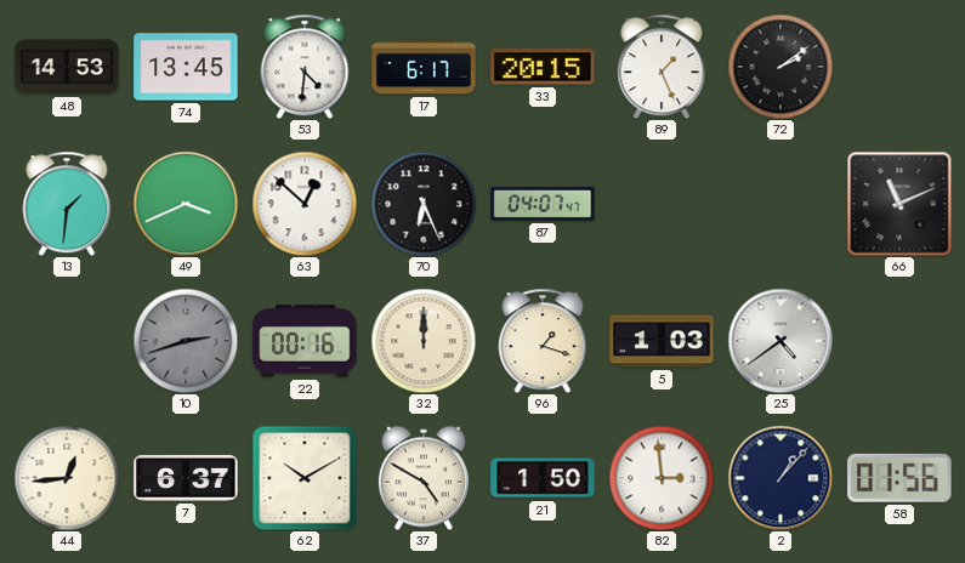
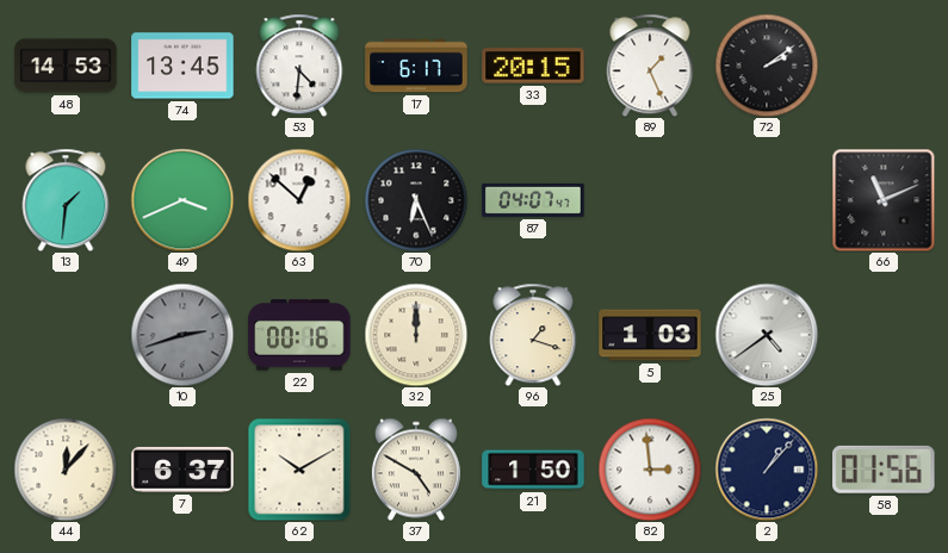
44: 12:44 -> 12:07 (66, 470)
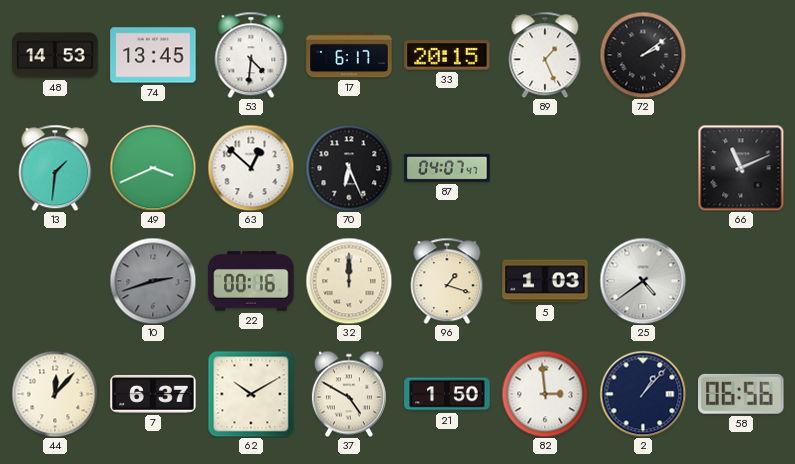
58: 01:56 -> 06:56 (741, 394)
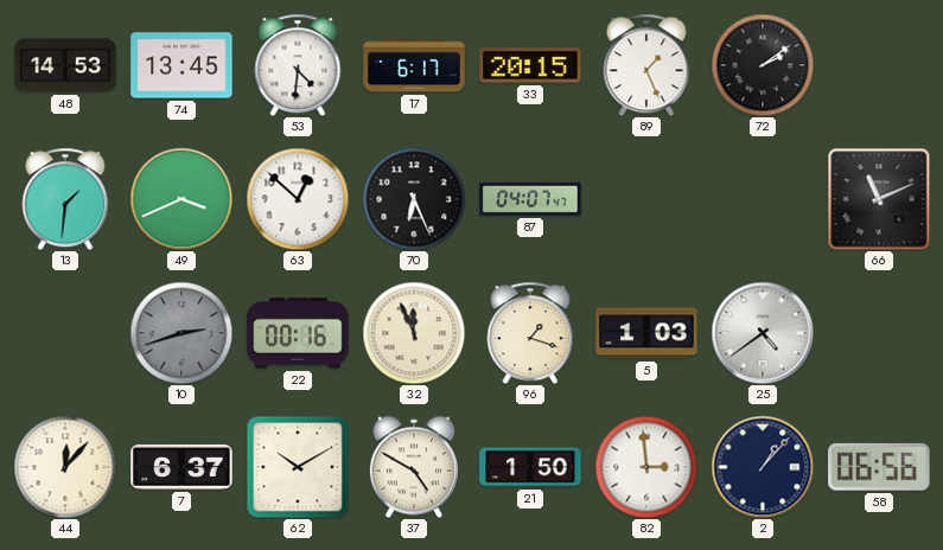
32: 12:00 -> 11:56 (414, 333)
